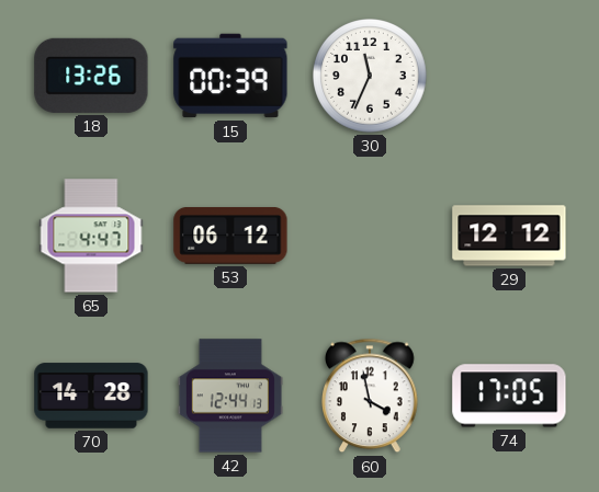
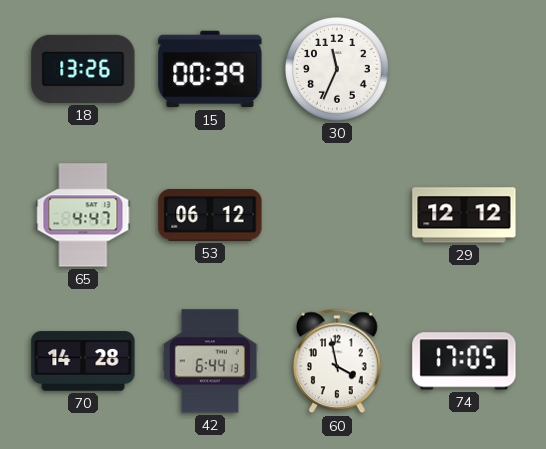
42: 12:44 -> 6:44 (210, 361)
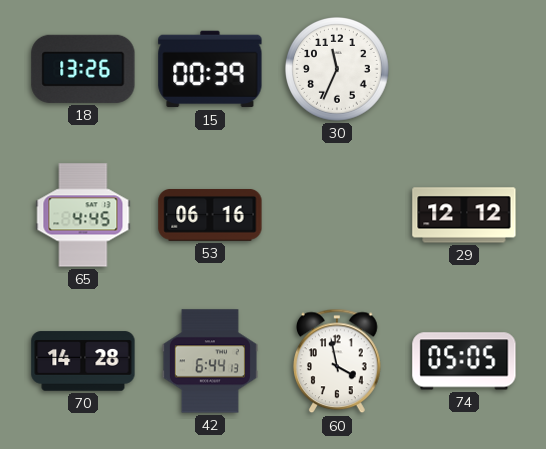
65: 4:47 -> 4:45 (83, 215)
53: 06:12 -> 06:16 (210, 216)
74: 17:05 -> 05:05 (464, 361)
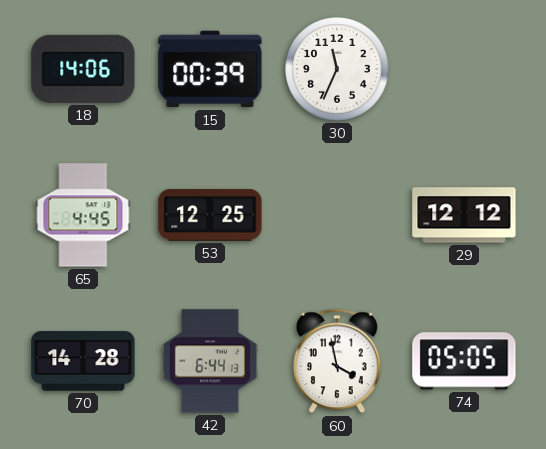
18: 13:26 -> 14:06 (83, 69)
53: 06:16 -> 12:25 (210, 216)
